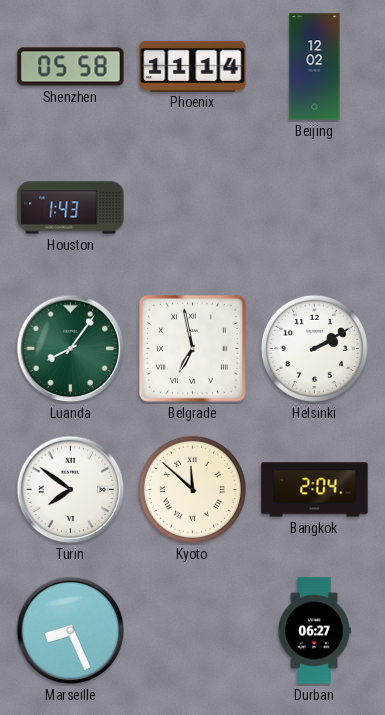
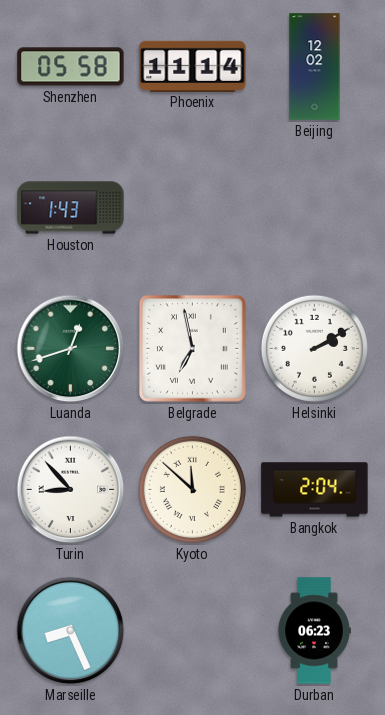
Luanda: 8:06 -> 12:42 (71, 349)
Turin: 7:51 -> 8:53 (71, 490)
Durban: 06:27 -> 06:23 (314, 631)
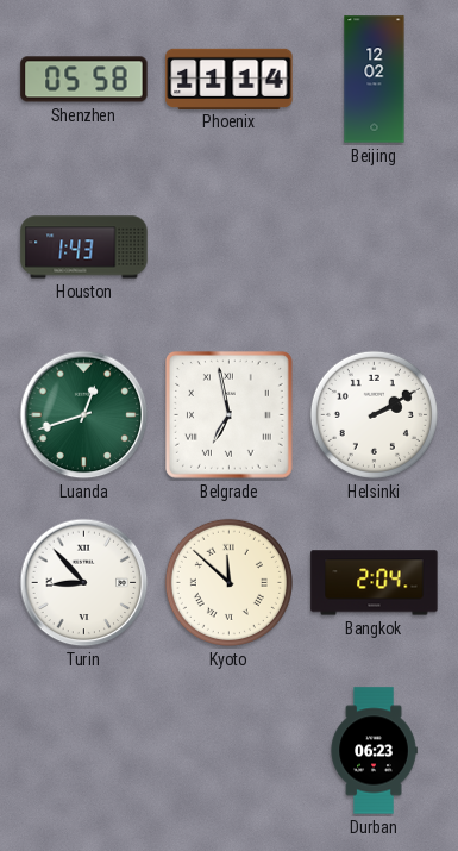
Marseille: 8:26 -> none (71, 631)
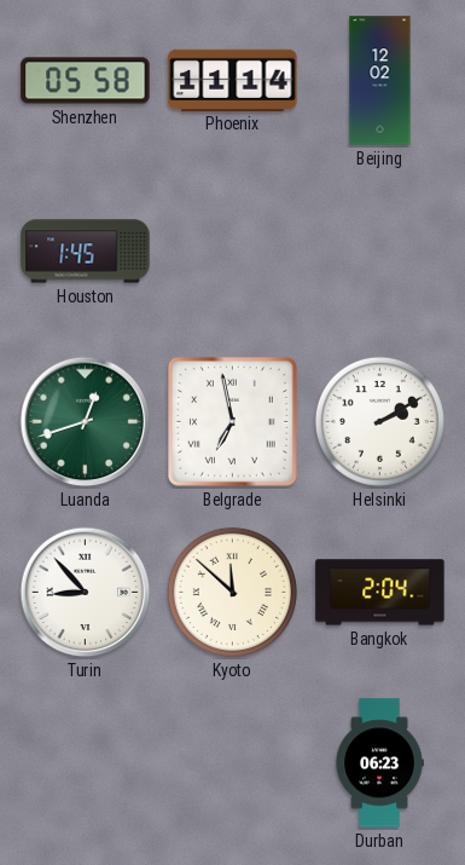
Houston: 1:43 -> 1:45 (86, 252)
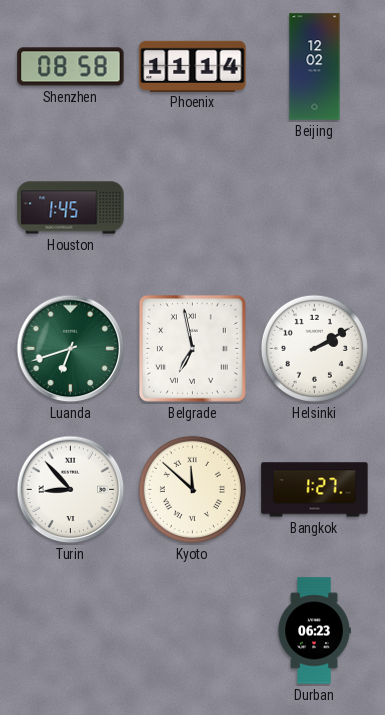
Shenzhen: 05:58 -> 08:58 (71, 67)
Luanda: 12:42 -> 6:42 (71, 349)
Bangkok: 2:04 -> 1:27 (315, 490)
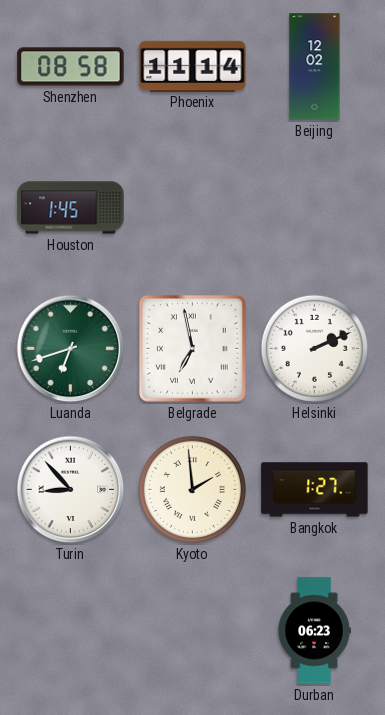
Helsinki: 2:10 -> 2:11 (314, 348)
Kyoto: 11:52 -> 1:59 (192, 489)
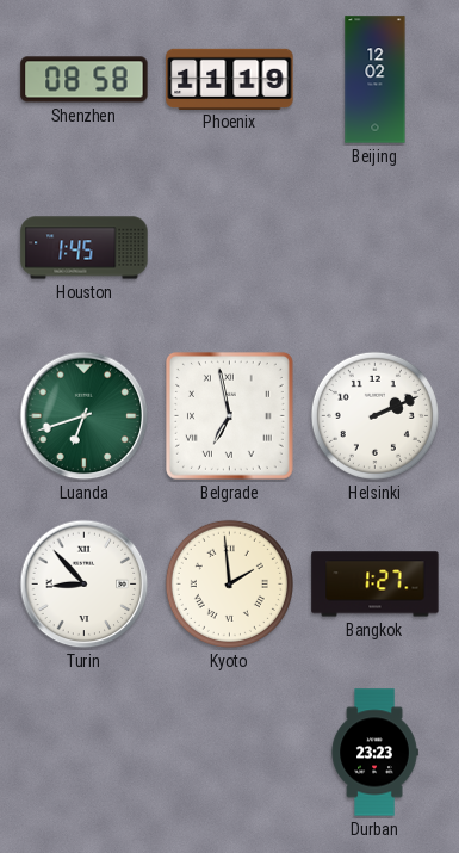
Phoenix: 11:14 -> 11:19 (230, 79)
Durban: 06:23 -> 23:23 (374, 753)
